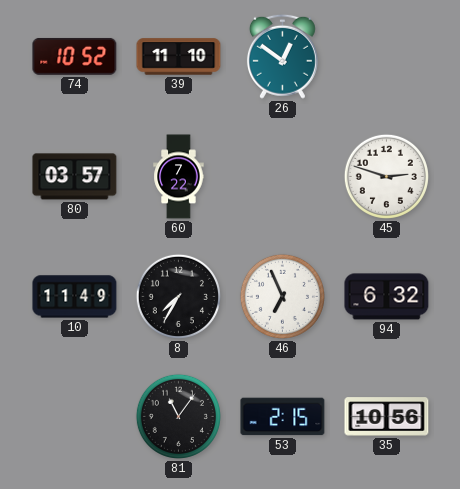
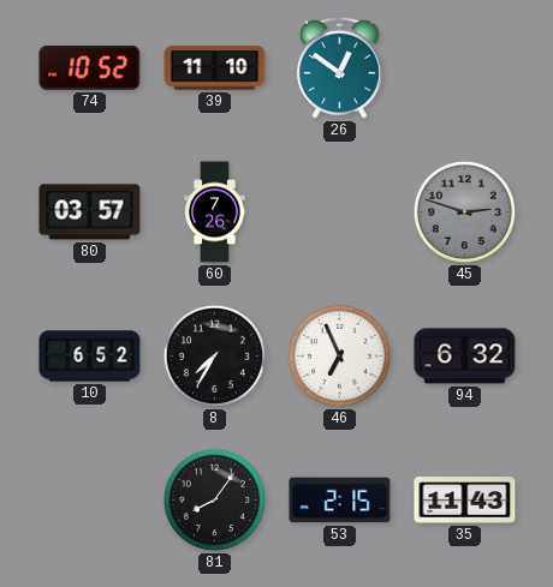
60: 7:22 -> 7:26 (215, 212)
45 dial: white -> grey (464, 211)
10: 11:49 -> 6:52 (90, 357)
81: 11:06 -> 8:06 (214, 499)
35: 10:56 -> 11:43 (465, 501)
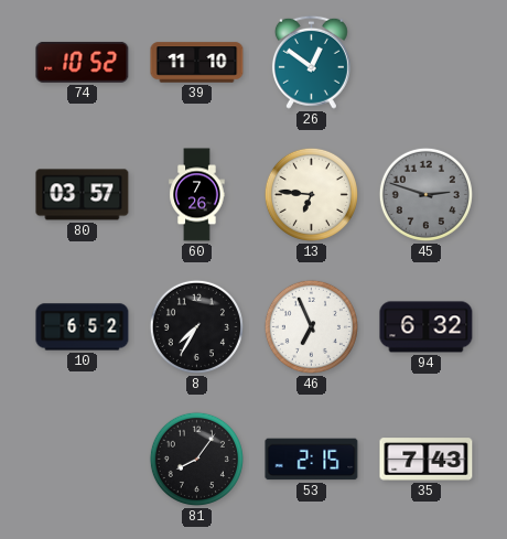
13: none -> 6:46 (311, 194)
35: 11:43 -> 7:43 (427, 460)
